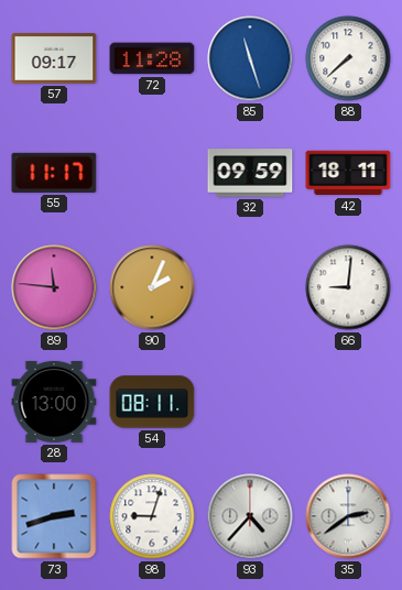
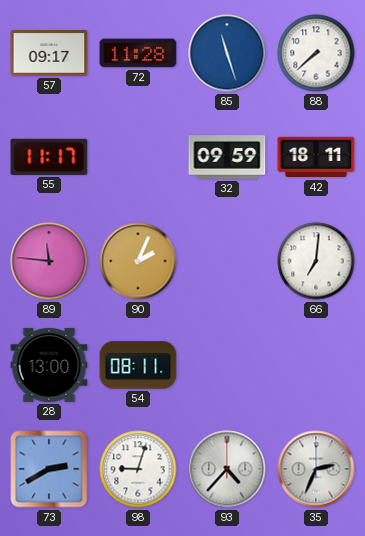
66: 9:01 -> 7:01 (316, 261)
73: 2:42 -> 2:40 (49, 469)
35: 2:39 -> 2:34 (316, 469)
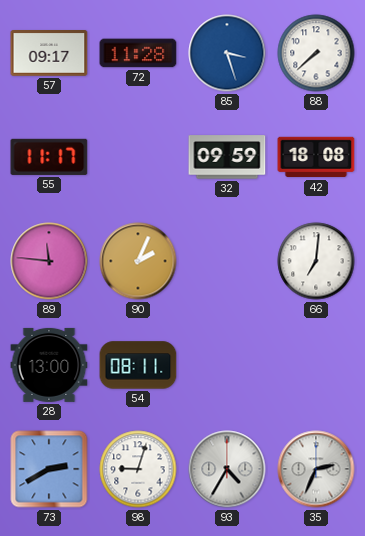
85: 11:27 -> 3:27 (227, 53)
42: 18:11 -> 18:08 (316, 157)
93: 4:37 -> 4:35 (227, 469)
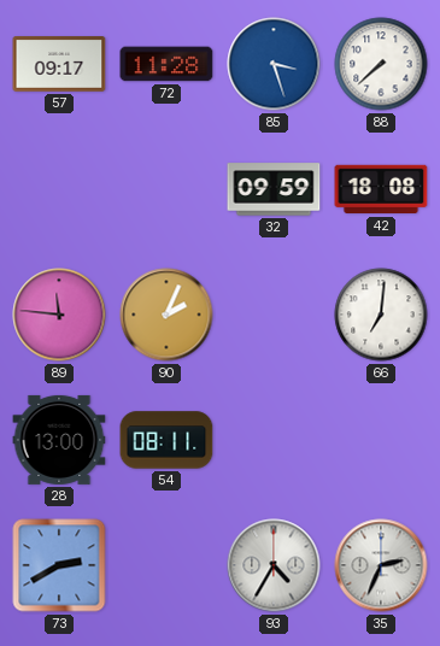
55: 11:17 -> none (49, 157)
98: 9:03 -> none (138, 469)
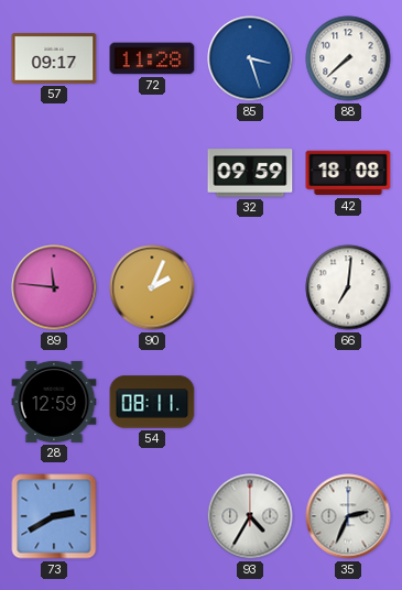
28: 13:00 -> 12:59 (54, 402)
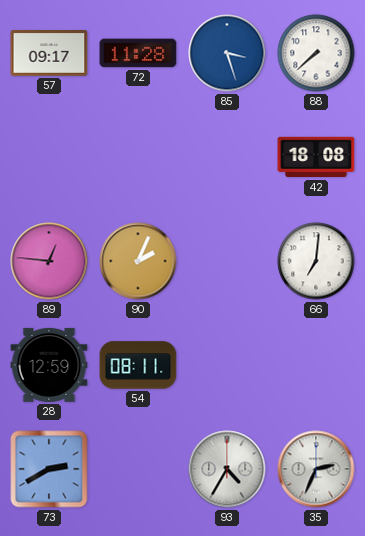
32: 09:59 -> none (250, 173)
89: 11:46 -> 12:46 (49, 261)
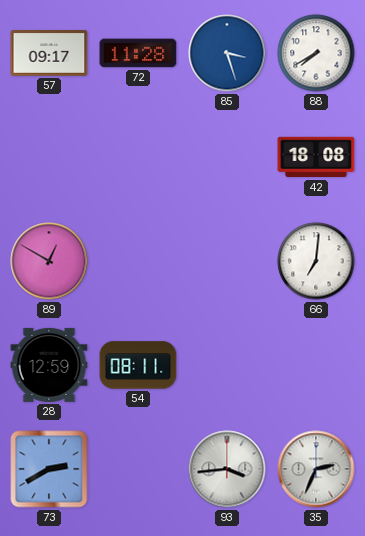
88: 7:38 -> 7:40 (316, 53)
89: 12:46 -> 12:50 (49, 261)
90: 2:04 -> none (138, 261)
93: 4:35 -> 3:44 (227, 469)
